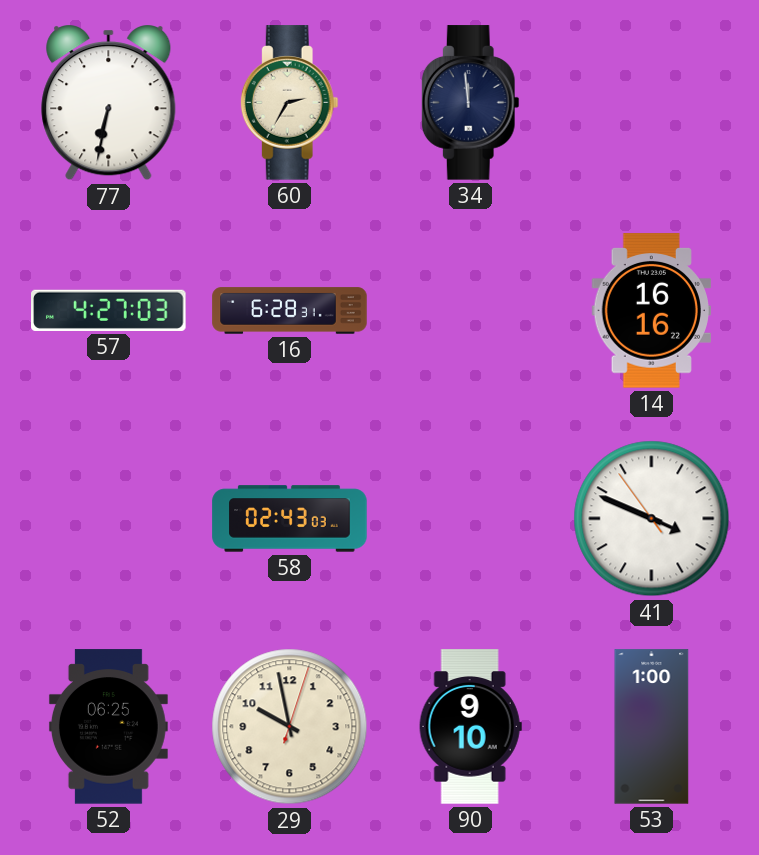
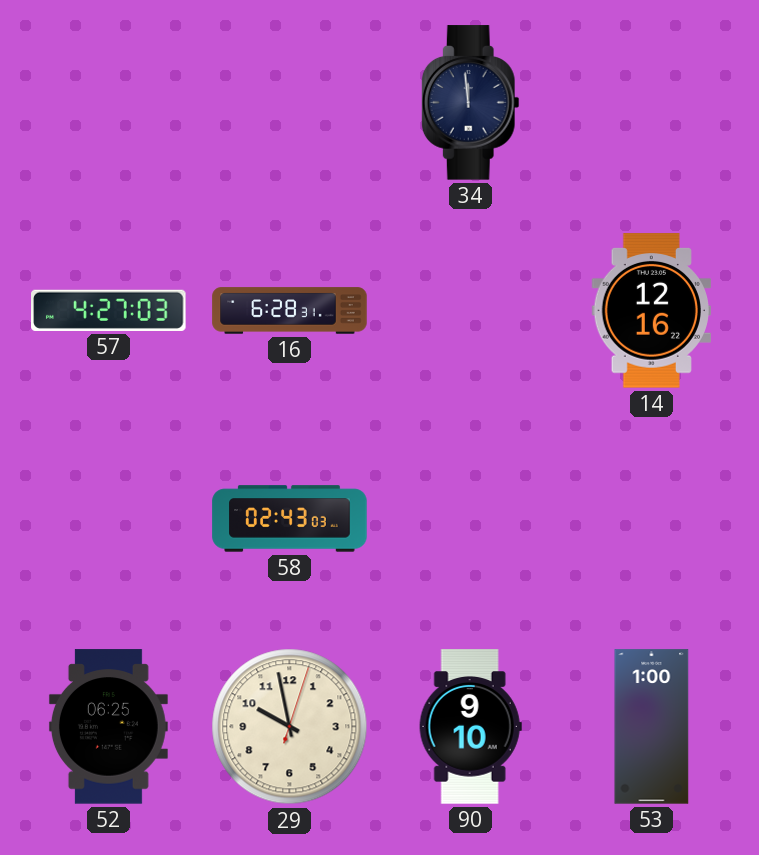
77: 6:32 -> none (109, 103)
60: 2:35 -> none (289, 103)
14: 16:16 -> 12:16 (651, 311)
41: 3:48 -> none (652, 519)
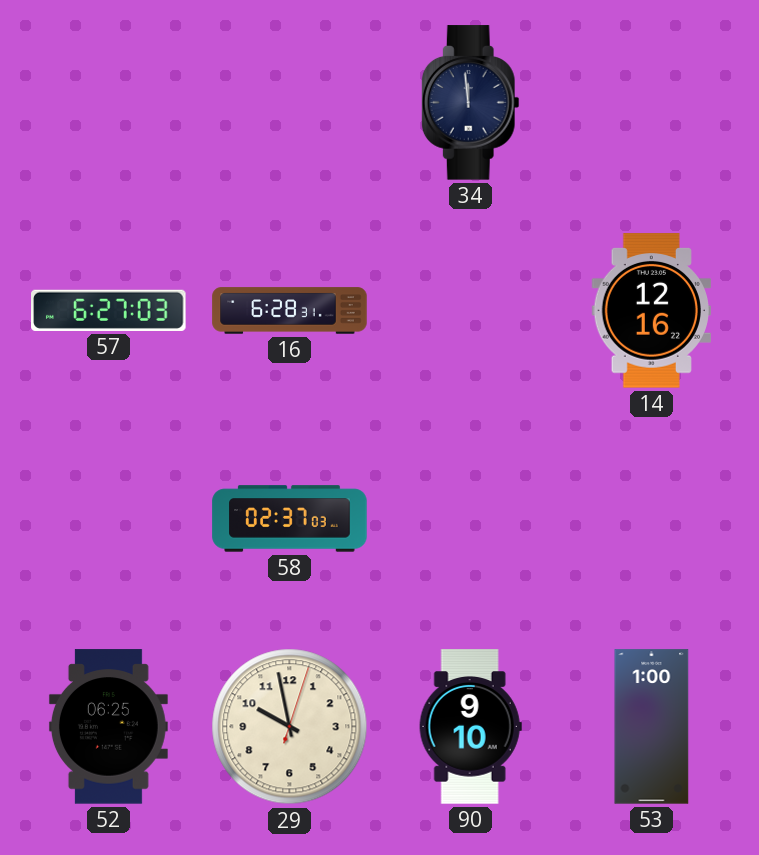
57: 4:27 -> 6:27 (109, 310)
58: 02:43 -> 02:37 (290, 519)
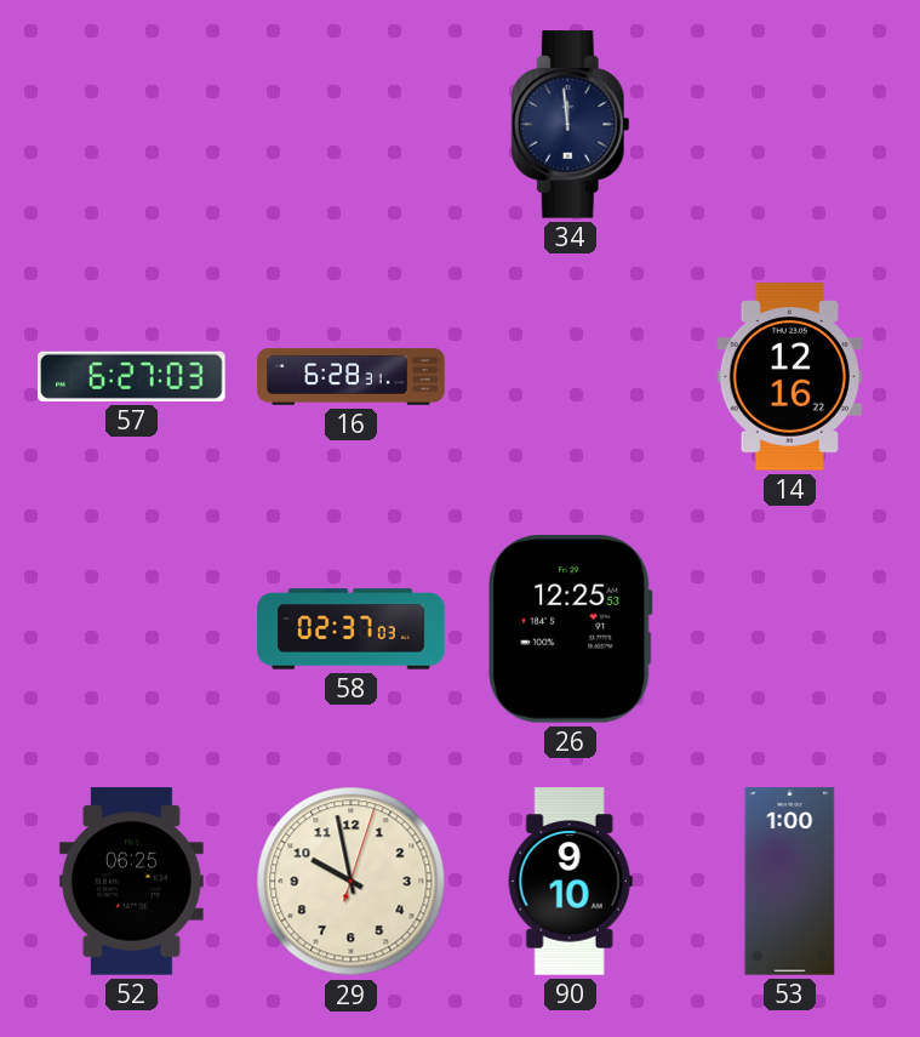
26: none -> 12:25 (571, 629)
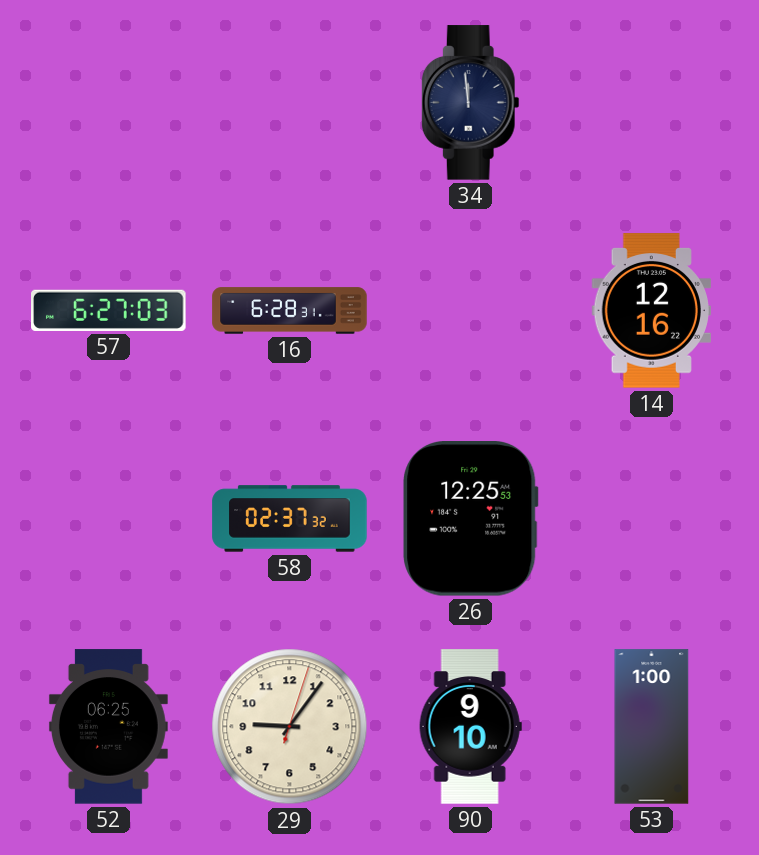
58: 02:37:03 -> 02:37:32 (290, 519)
29: 9:58 -> 9:06 (290, 727)
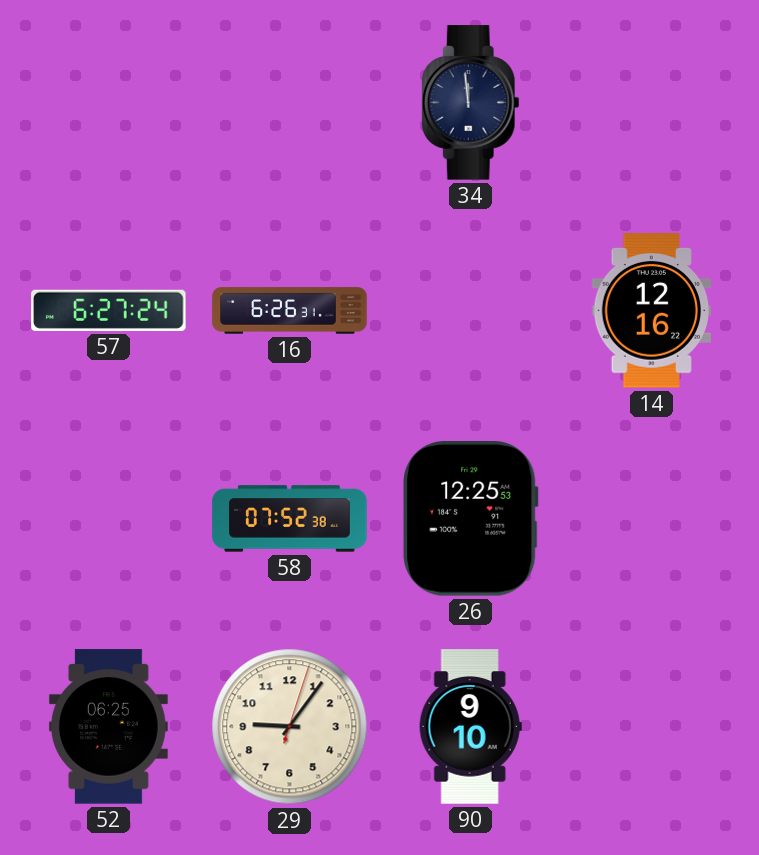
57: 6:27:03 -> 6:27:24 (109, 310)
16: 6:28 -> 6:26 (290, 311)
58: 02:37 -> 07:52 (290, 519)
53: 1:00 -> none (652, 727)
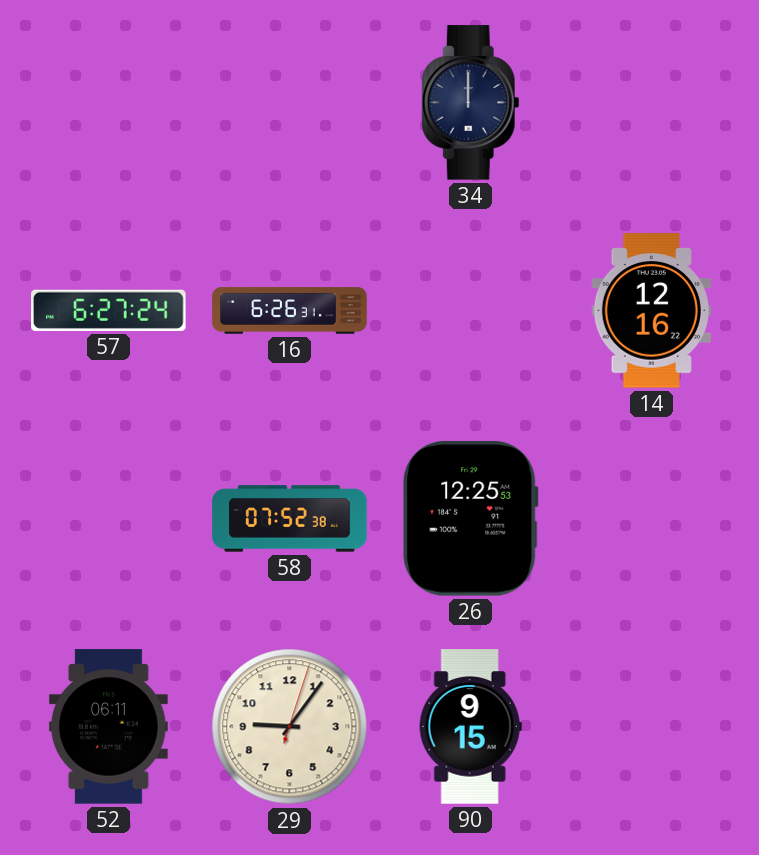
34: 11:59 -> 12:00 (470, 103)
52: 06:25 -> 06:11 (108, 727)
90: 9:10 -> 9:15 (470, 727)
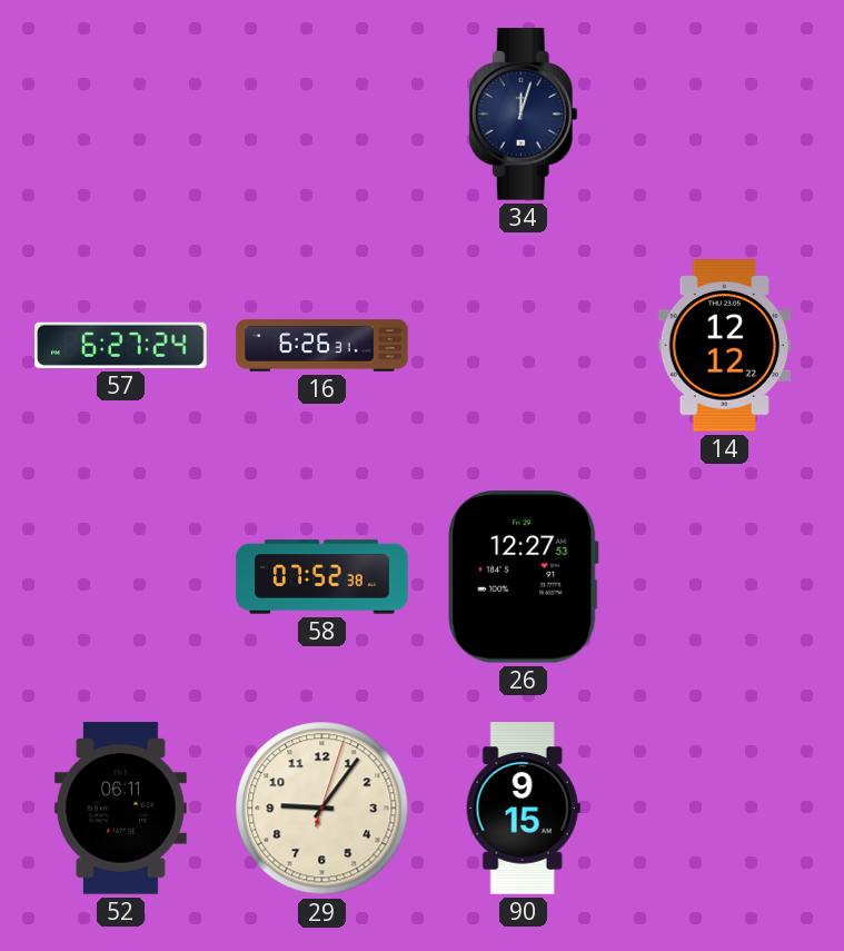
34: 12:00 -> 12:03 (523, 115)
14: 12:16 -> 12:12 (724, 346)
26: 12:25 -> 12:27 (524, 577)
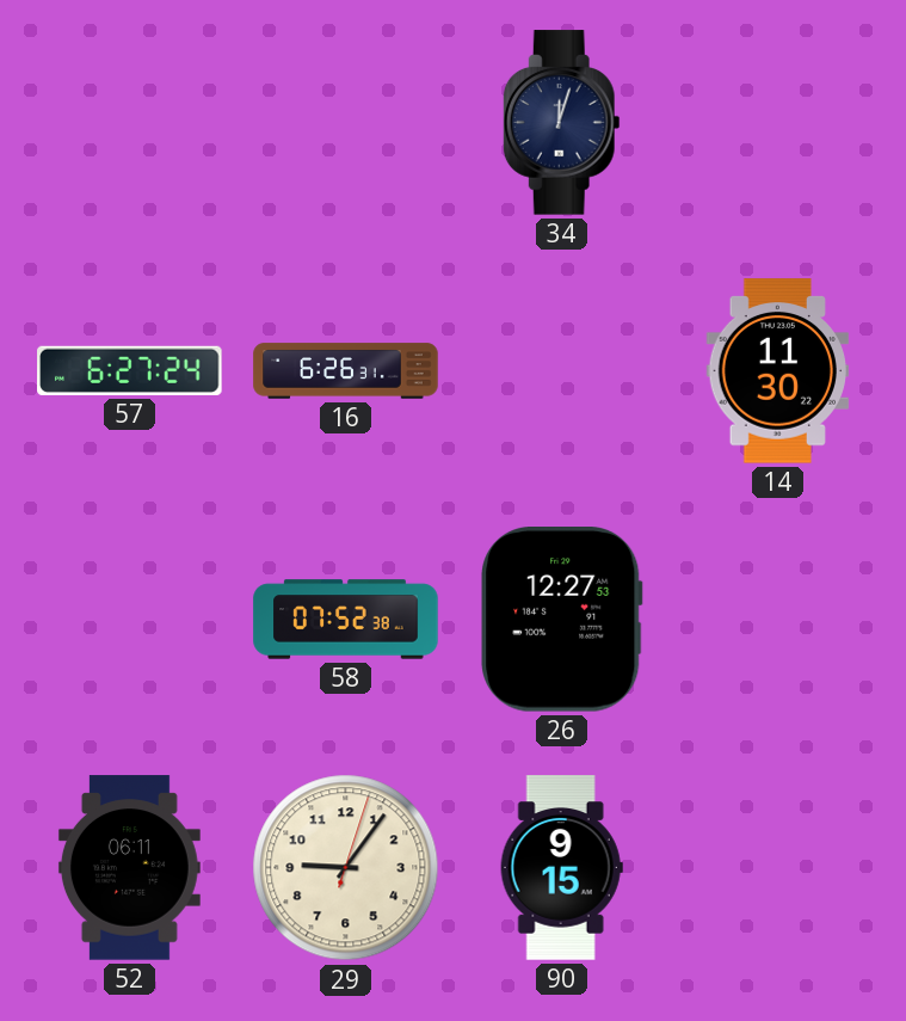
14: 12:12 -> 11:30 (777, 371)
